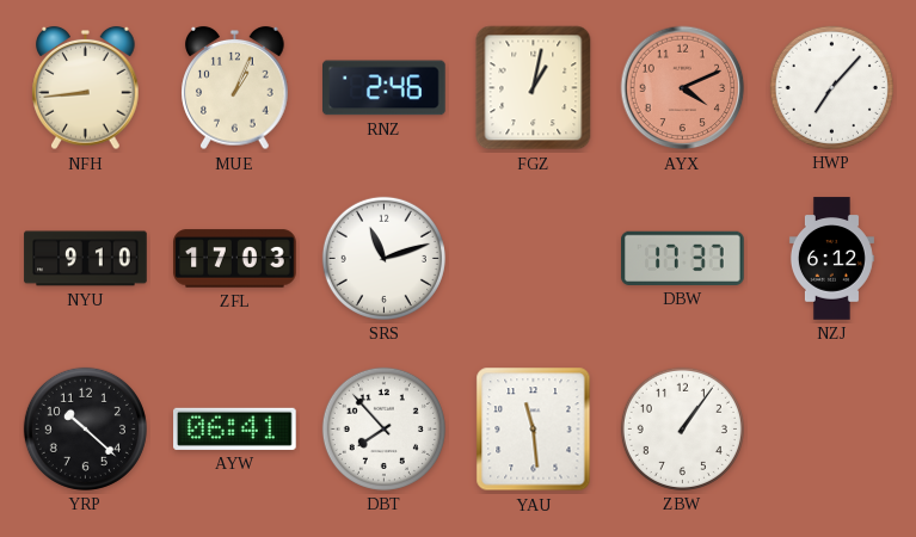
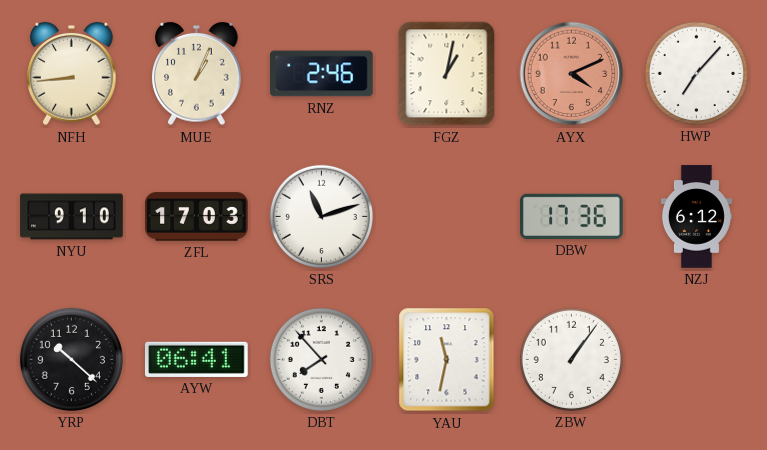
DBW: 17:37 -> 17:36 (572, 216)
YAU: 11:29 -> 11:32 (447, 360)
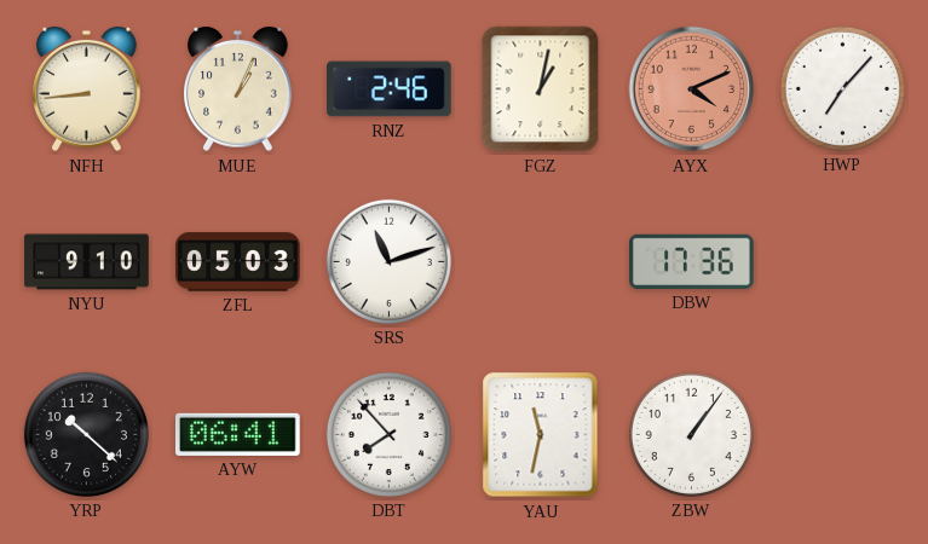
ZFL: 17:03 -> 05:03 (238, 262)
NZJ: 6:12 -> none (696, 217)
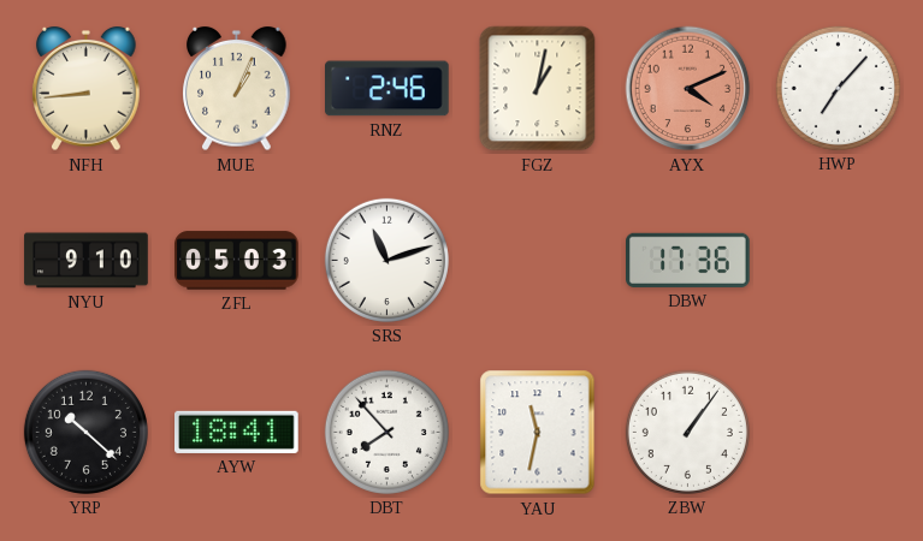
AYW: 06:41 -> 18:41 (237, 432)
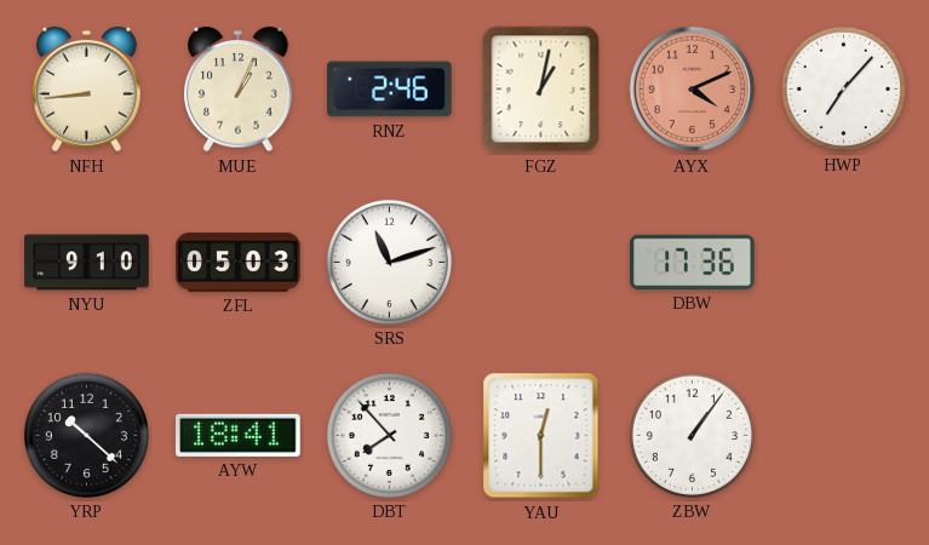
YAU: 11:32 -> 12:30 (541, 436)
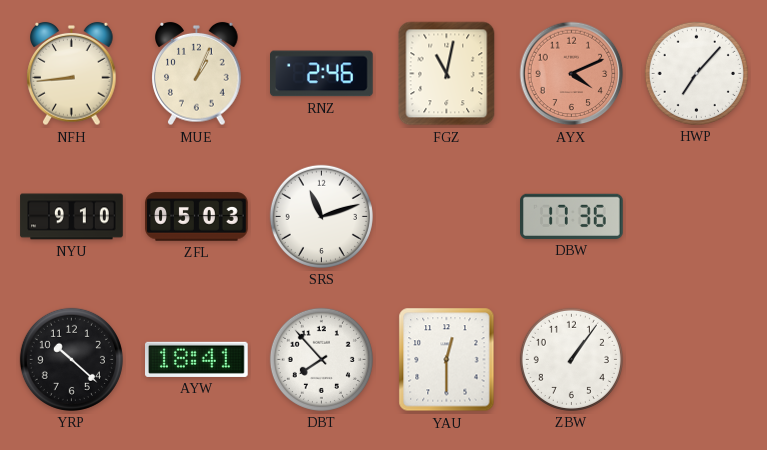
FGZ: 1:02 -> 11:02 (447, 74)
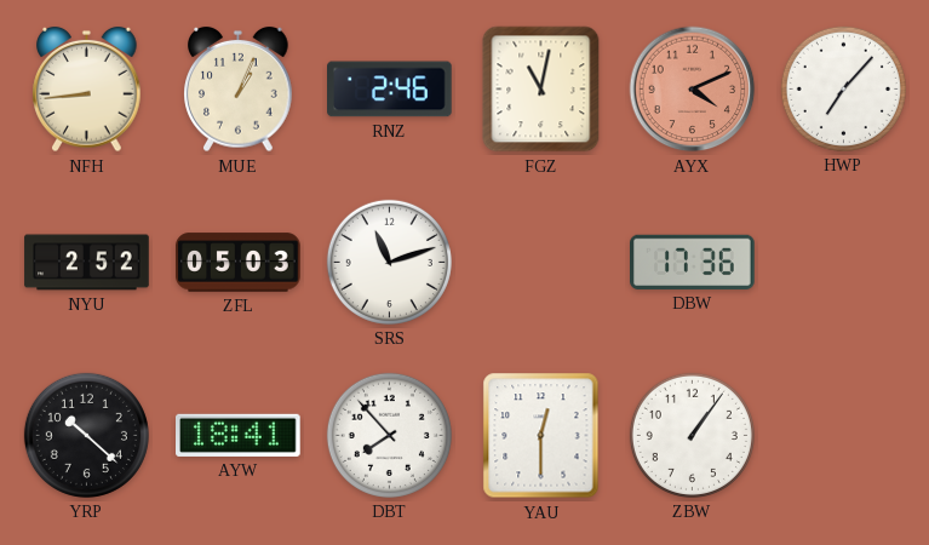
NYU: 9:10 -> 2:52 (87, 263)
